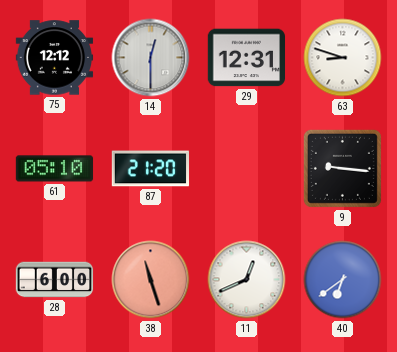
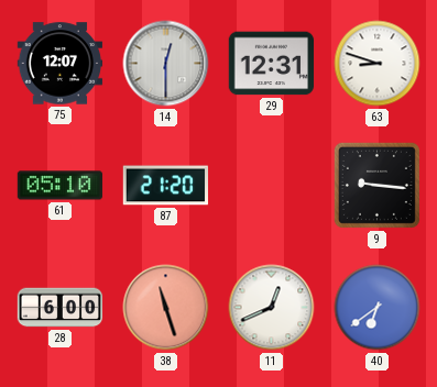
75: 12:12 -> 12:07 (61, 64)
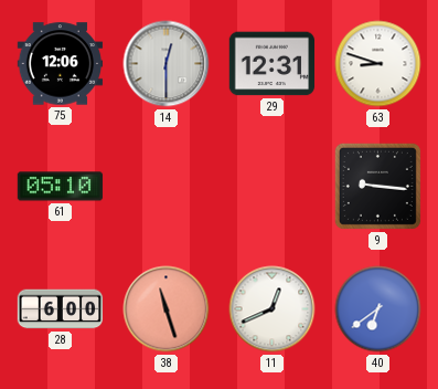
75: 12:07 -> 12:06 (61, 64)
87: 21:20 -> none (166, 186)
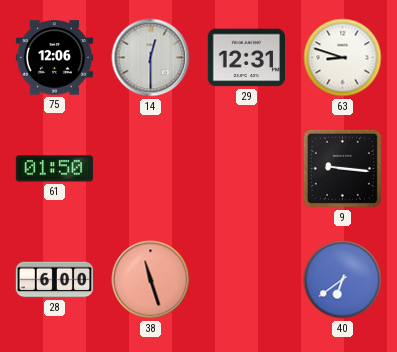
61: 05:10 -> 01:50 (55, 169)
11: 12:41 -> none (273, 309)
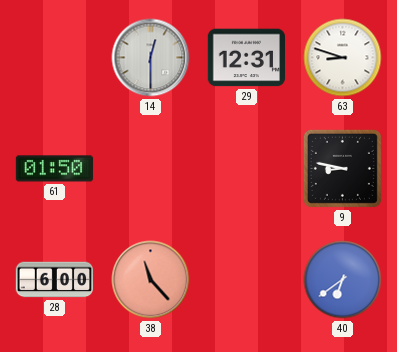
75: 12:06 -> none (55, 58)
9: 9:16 -> 8:47 (342, 168)
38: 11:27 -> 11:23 (151, 280)
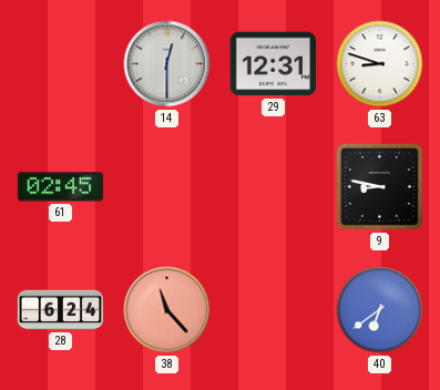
61: 01:50 -> 02:45 (61, 187)
28: 6:00 -> 6:24 (61, 310)
